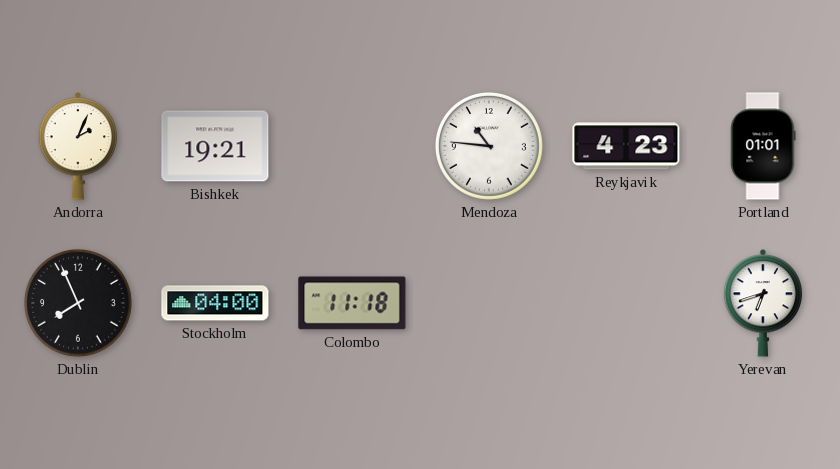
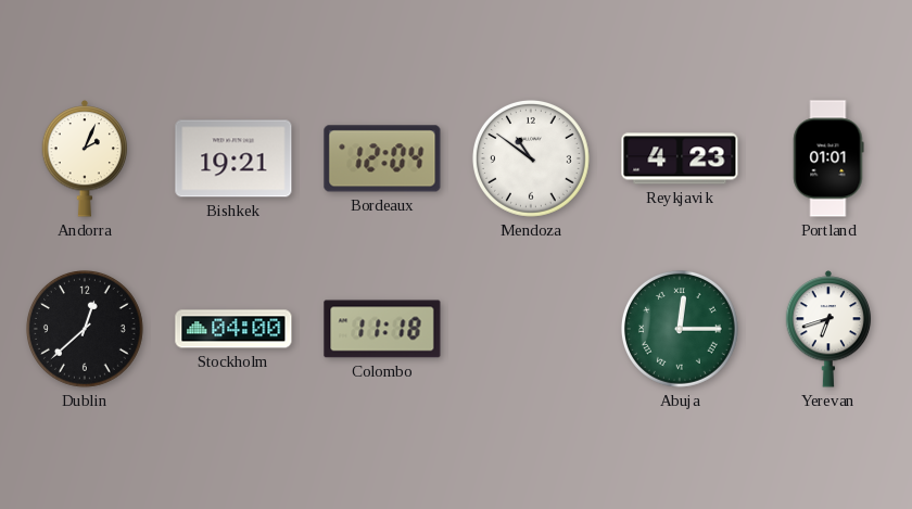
Bordeaux: none -> 12:04 (382, 158)
Mendoza: 10:46 -> 10:51 (531, 158)
Dublin: 7:56 -> 12:38 (85, 329)
Abuja: none -> 12:15 (680, 329)
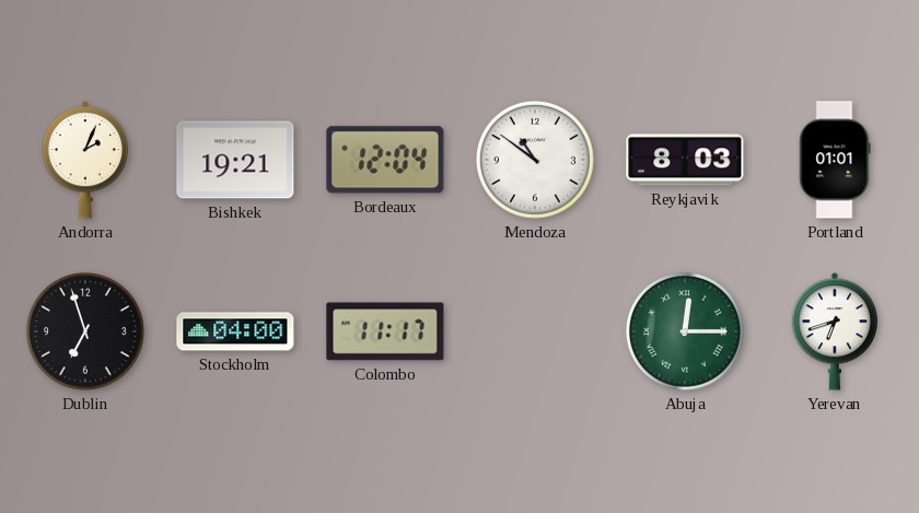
Reykjavik: 4:23 -> 8:03 (685, 160)
Dublin: 12:38 -> 6:57 (85, 331)
Colombo: 11:18 -> 11:17 (385, 331)
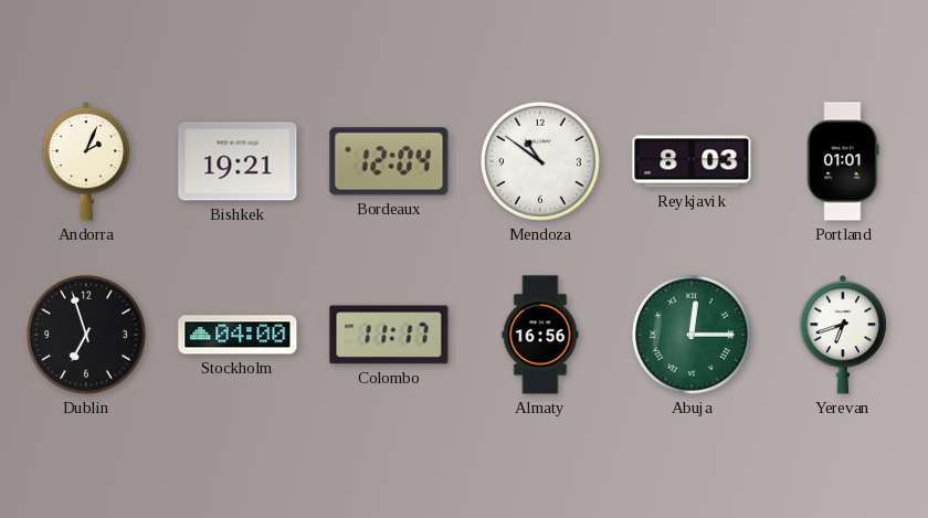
Almaty: none -> 16:56 (540, 335)
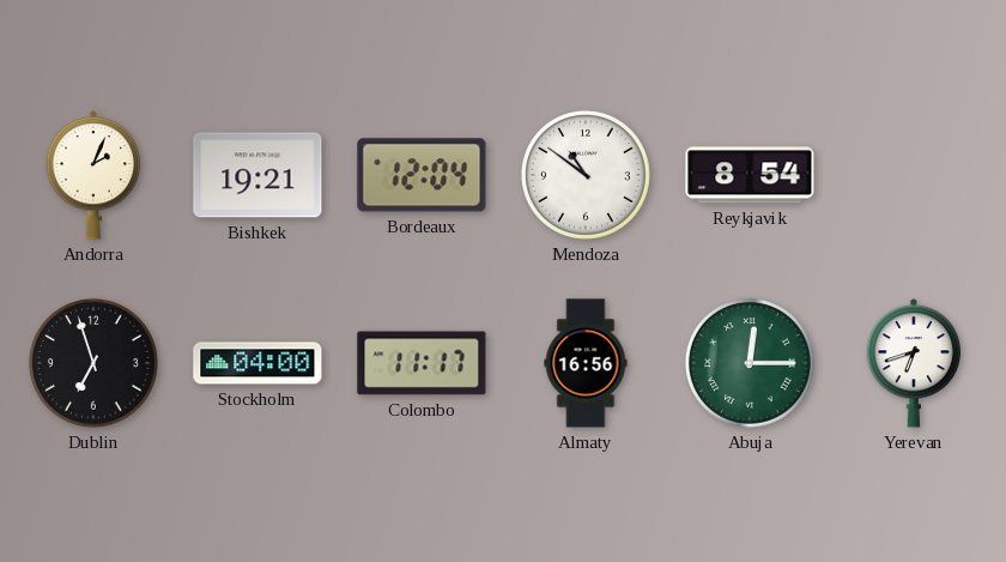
Reykjavik: 8:03 -> 8:54 (750, 175)
Portland: 01:01 -> none (843, 161)
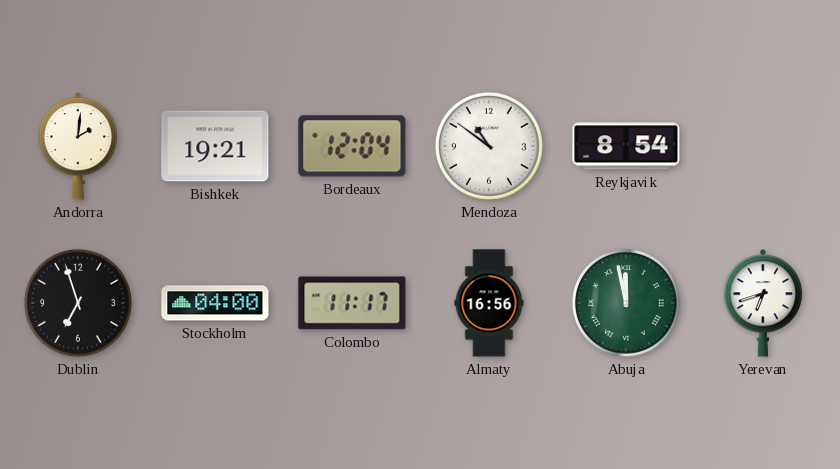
Andorra: 2:04 -> 2:01 (78, 146)
Abuja: 12:15 -> 11:58 (626, 303)
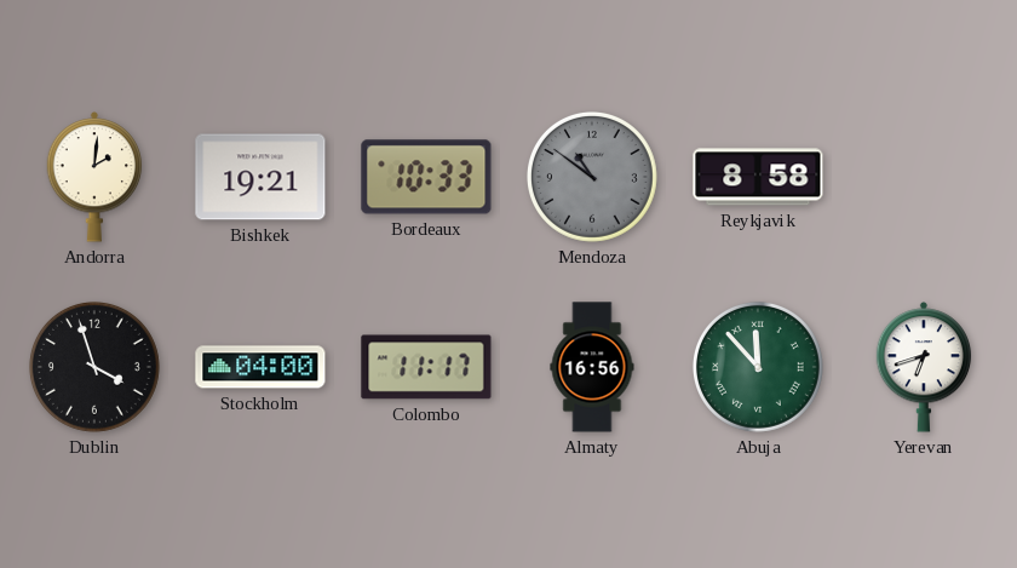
Bordeaux: 12:04 -> 10:33 (426, 177)
Mendoza dial: white -> grey (592, 177)
Reykjavik: 8:54 -> 8:58 (758, 177)
Dublin: 6:57 -> 3:57 (94, 367)
Abuja: 11:58 -> 11:53 (758, 367)
